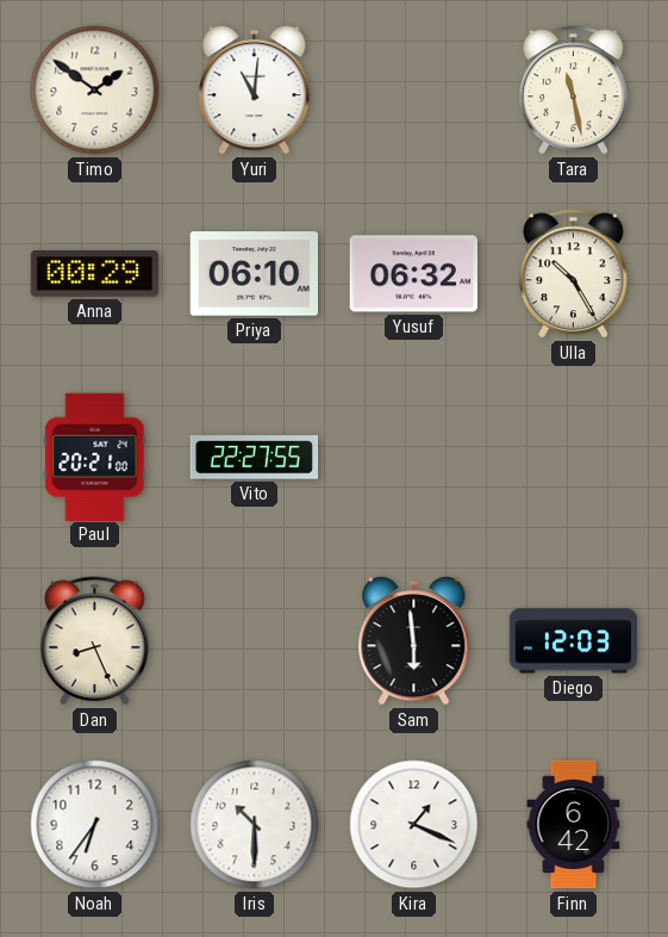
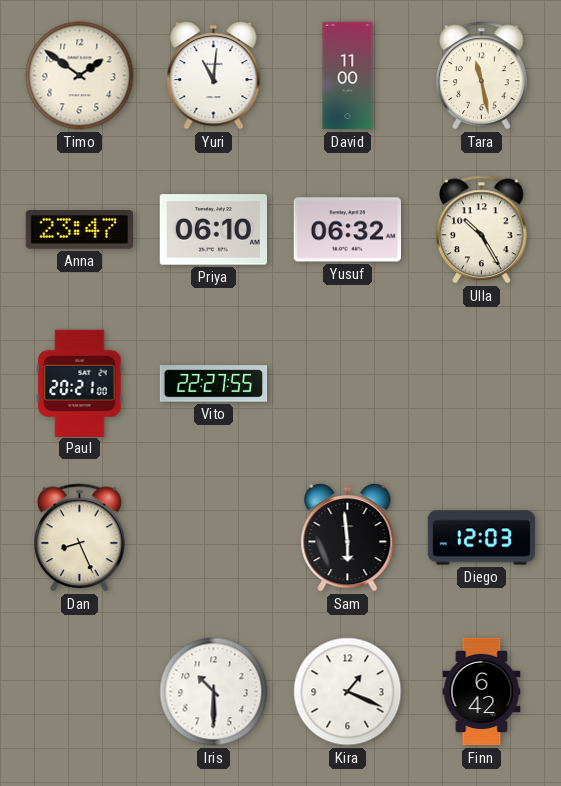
David: none -> 11:00 (348, 76)
Anna: 00:29 -> 23:47 (79, 230)
Noah: 6:36 -> none (95, 825)
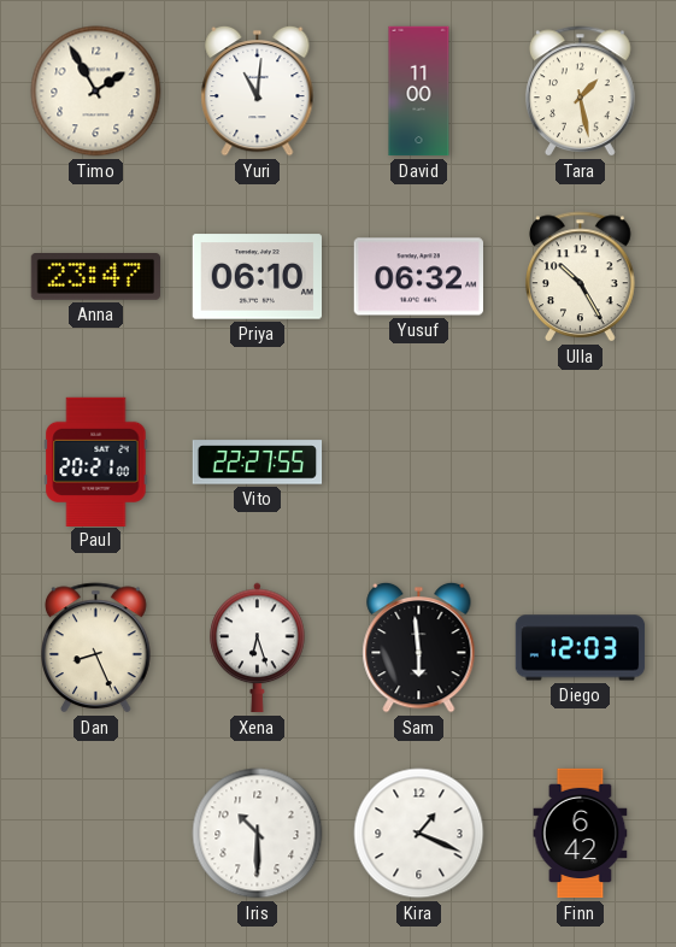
Timo: 1:51 -> 1:55 (96, 92)
Tara: 11:28 -> 1:28 (581, 92)
Xena: none -> 6:27 (258, 648)
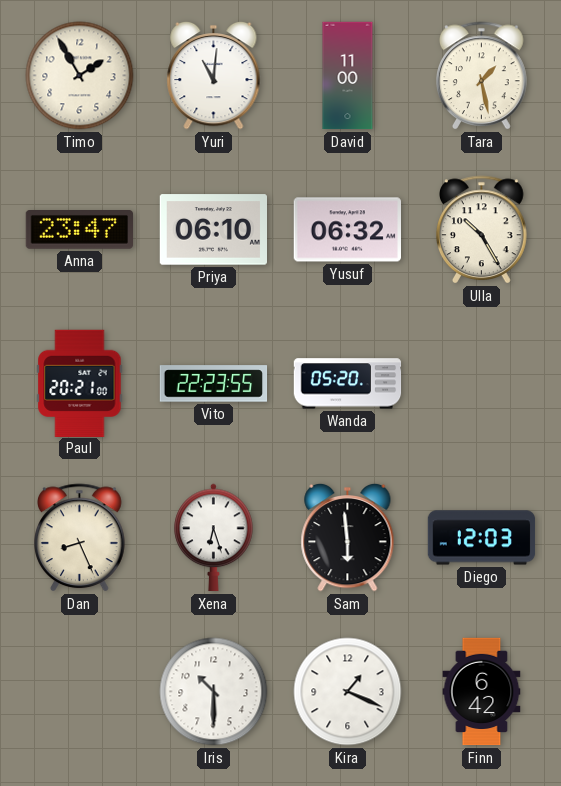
Vito: 22:27 -> 22:23 (214, 384)
Wanda: none -> 05:20 (348, 384)
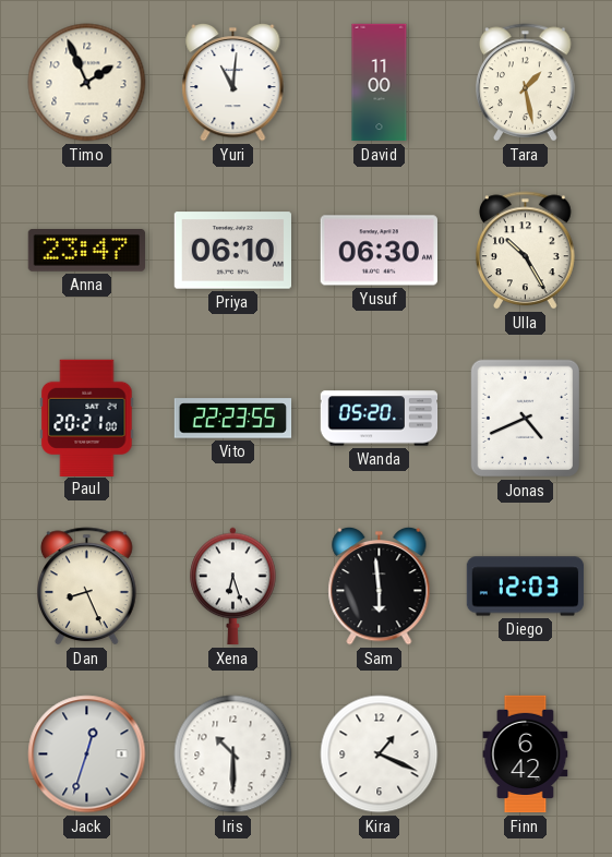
Timo: 1:55 -> 1:56 (87, 83)
Yusuf: 06:32 -> 06:30 (379, 251)
Jonas: none -> 4:41 (526, 419)
Jack: none -> 12:33 (87, 755)
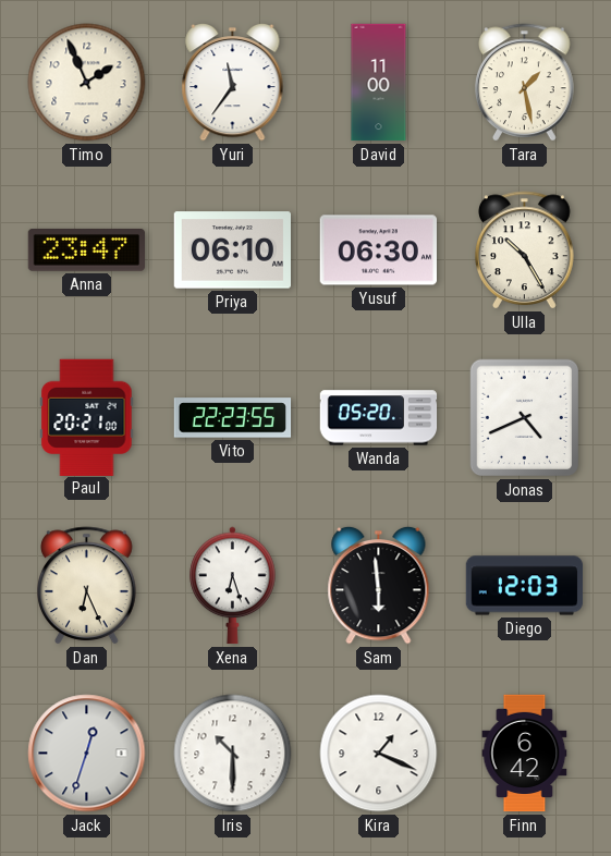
Yuri: 11:01 -> 11:36 (233, 82)
Dan: 8:26 -> 6:26 (87, 586)
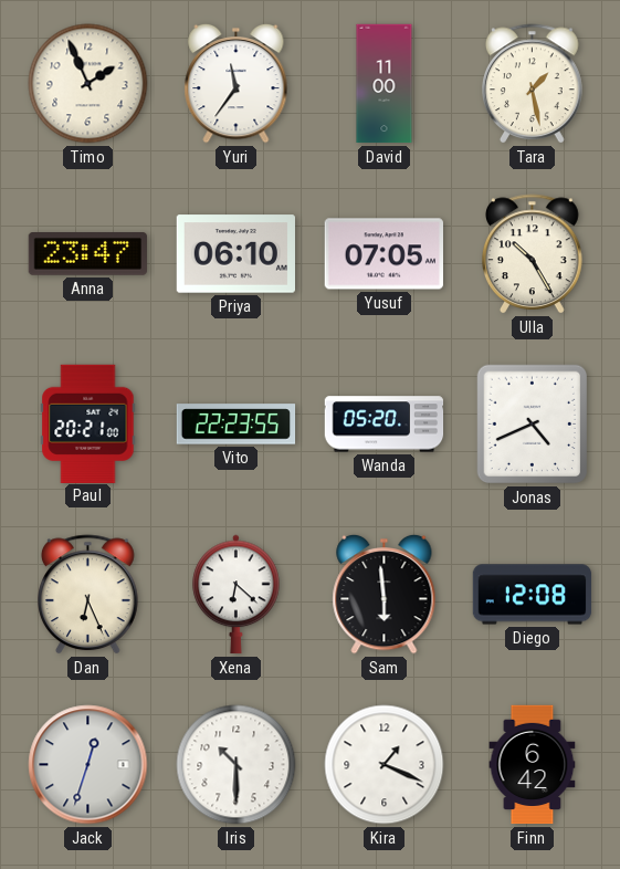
Yusuf: 06:30 -> 07:05 (383, 254)
Xena: 6:27 -> 6:22 (237, 595)
Diego: 12:03 -> 12:08 (533, 595)
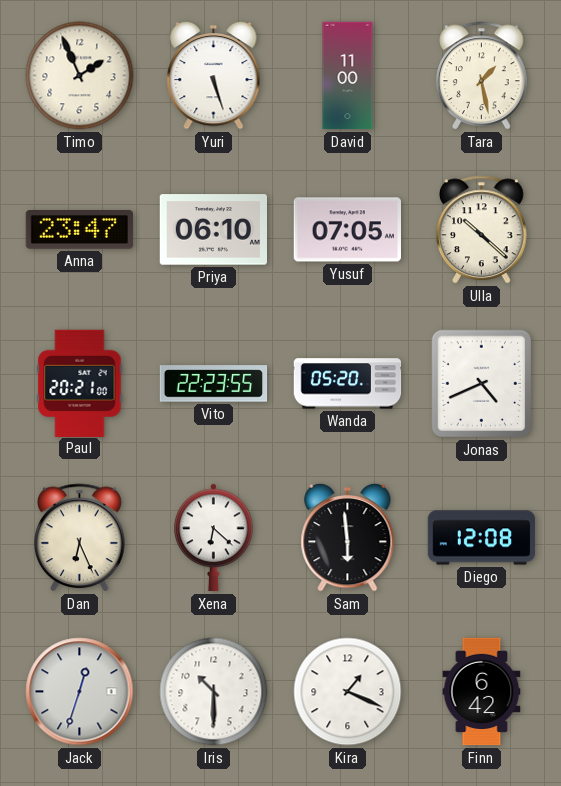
Yuri: 11:36 -> 5:27 (214, 75)
Ulla: 10:25 -> 10:22 (482, 230)
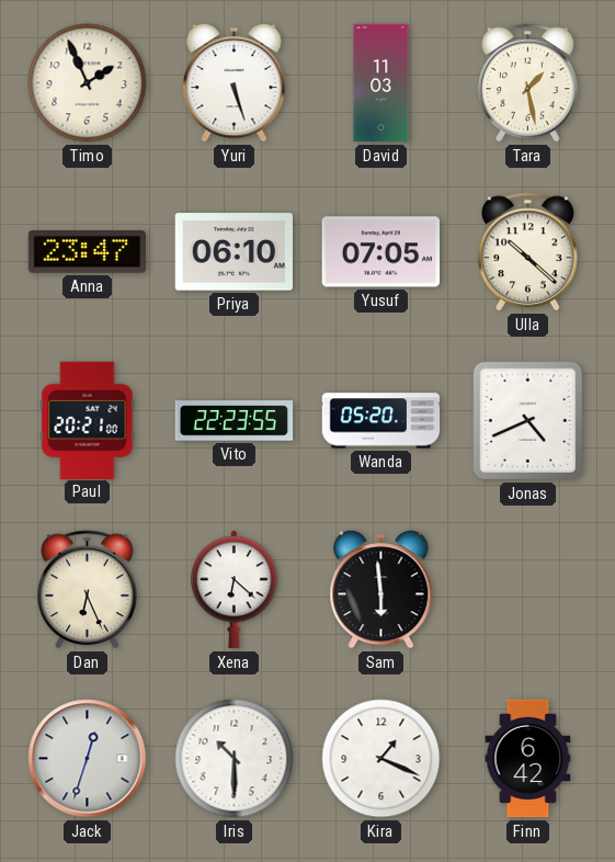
David: 11:00 -> 11:03 (381, 83)
Diego: 12:08 -> none (482, 538)
